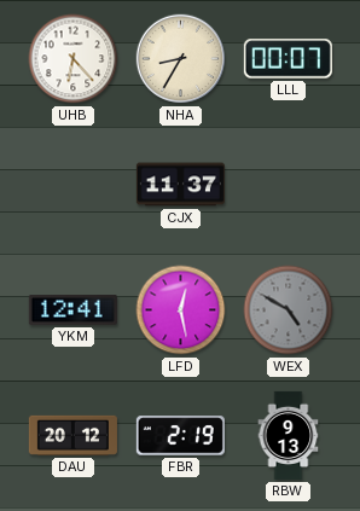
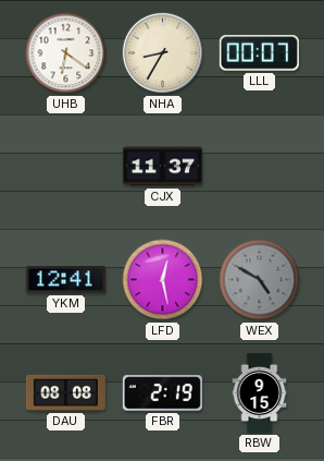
UHB: 6:23 -> 6:21 (66, 53)
DAU: 20:12 -> 08:08 (65, 392)
RBW: 9:13 -> 9:15 (260, 392)
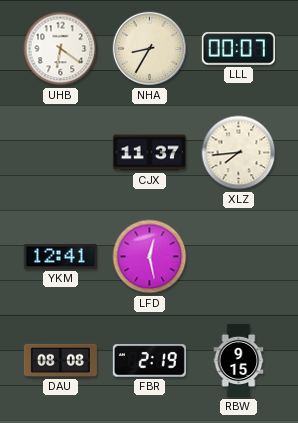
XLZ: none -> 7:44 (239, 153)
WEX: 4:50 -> none (260, 280)
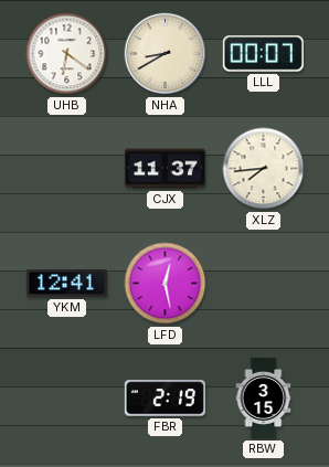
NHA: 8:35 -> 8:40 (166, 54)
DAU: 08:08 -> none (60, 360)
RBW: 9:15 -> 3:15 (264, 397)
